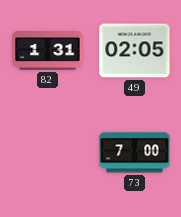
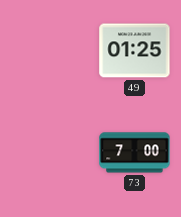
82: 1:31 -> none (48, 51)
49: 02:05 -> 01:25 (135, 51)
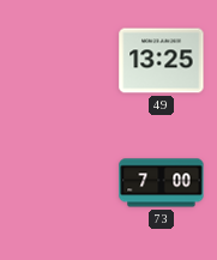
49: 01:25 -> 13:25 (162, 61)
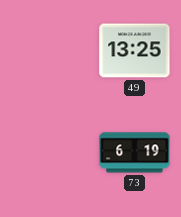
73: 7:00 -> 6:19 (135, 153)
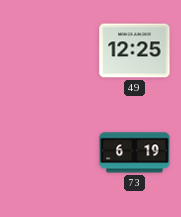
49: 13:25 -> 12:25 (135, 51)
